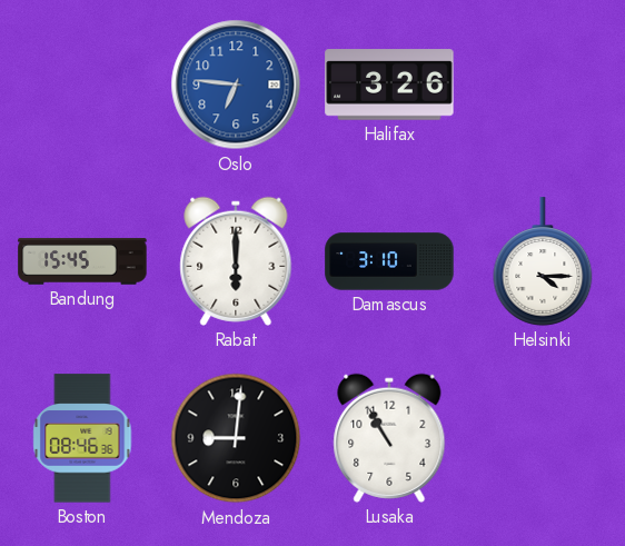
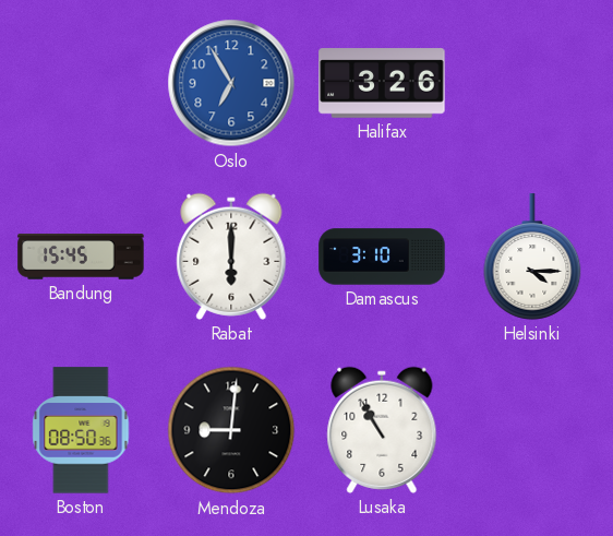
Oslo: 6:46 -> 6:55 (231, 83)
Boston: 08:46 -> 08:50 (81, 430)
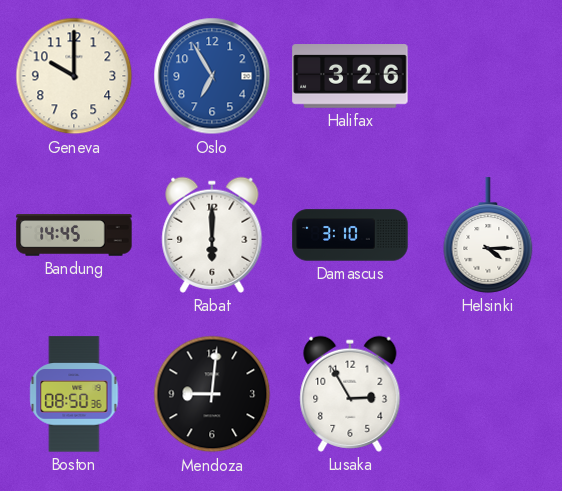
Geneva: none -> 10:00 (74, 76)
Bandung: 15:45 -> 14:45 (74, 235)
Lusaka: 10:55 -> 2:55 (350, 394)
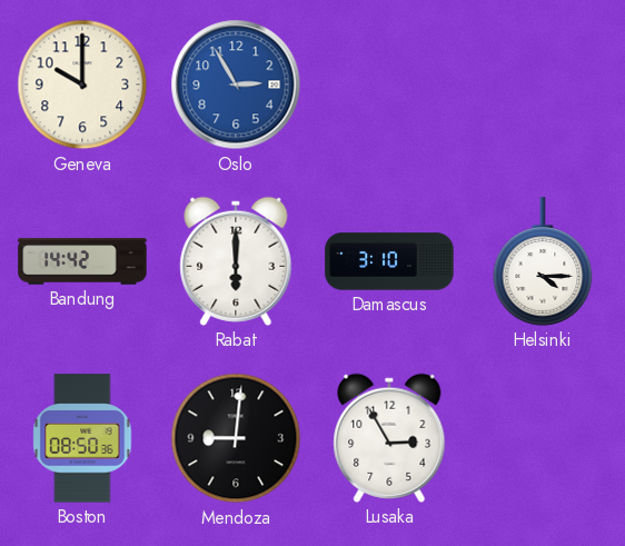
Oslo: 6:55 -> 2:55 (236, 85)
Halifax: 3:26 -> none (350, 76)
Bandung: 14:45 -> 14:42 (82, 261)
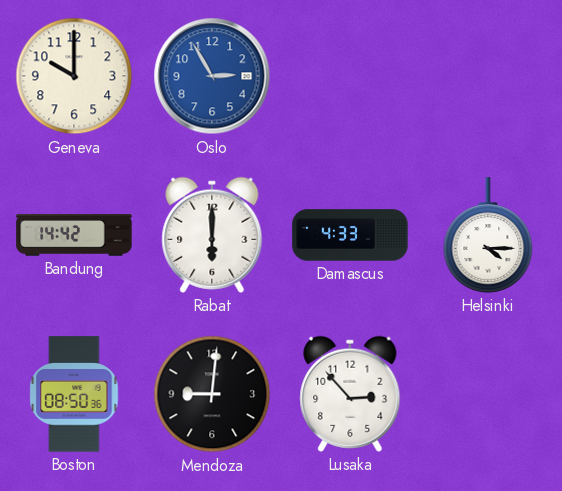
Damascus: 3:10 -> 4:33 (350, 235)
Lusaka: 2:55 -> 2:53 (350, 394)
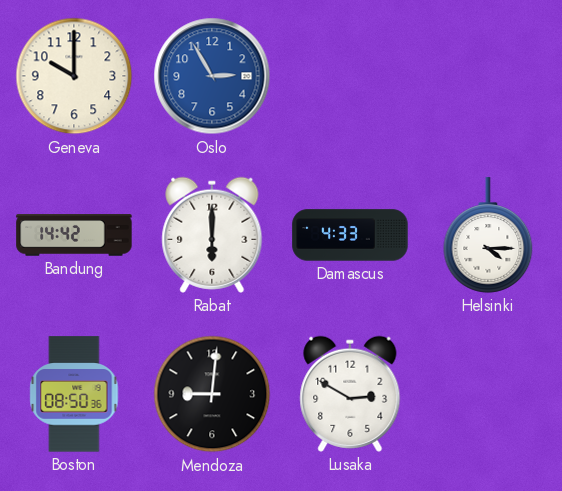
Lusaka: 2:53 -> 2:50 (350, 394)
